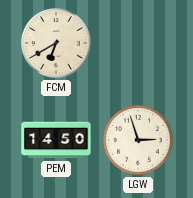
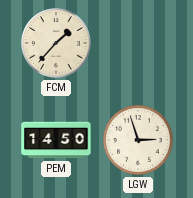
FCM: 6:40 -> 1:37 (56, 43)
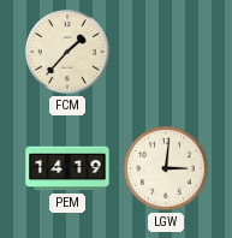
PEM: 14:50 -> 14:19 (67, 168)
LGW: 2:57 -> 3:01 (166, 168)
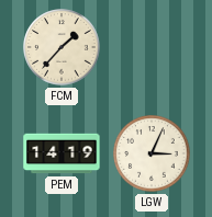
LGW: 3:01 -> 3:04 (152, 153)
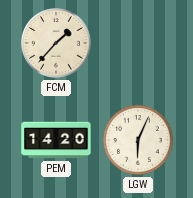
PEM: 14:19 -> 14:20 (56, 140)
LGW: 3:04 -> 6:04 (138, 140)
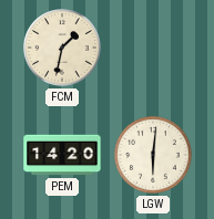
FCM: 1:37 -> 1:32 (62, 48)
LGW: 6:04 -> 6:01 (153, 155)
